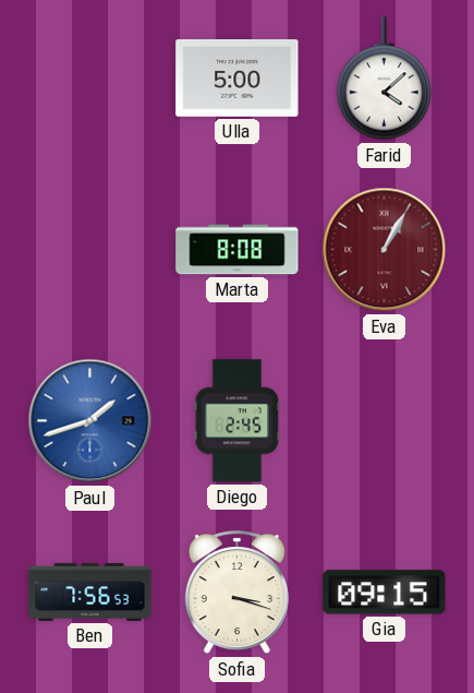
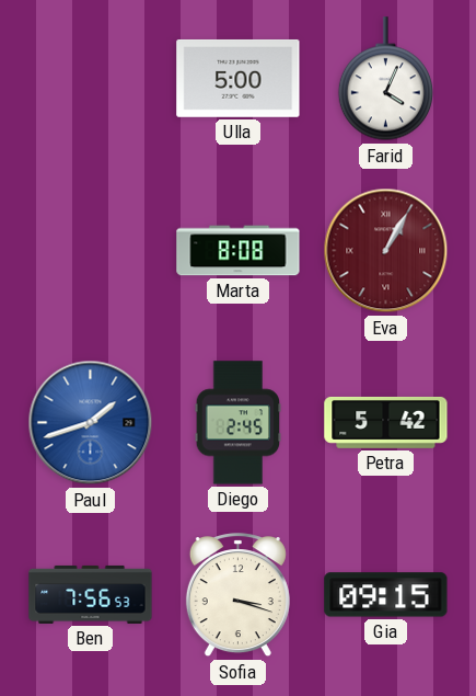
Farid: 4:08 -> 4:04 (385, 79)
Petra: none -> 5:42 (386, 422)
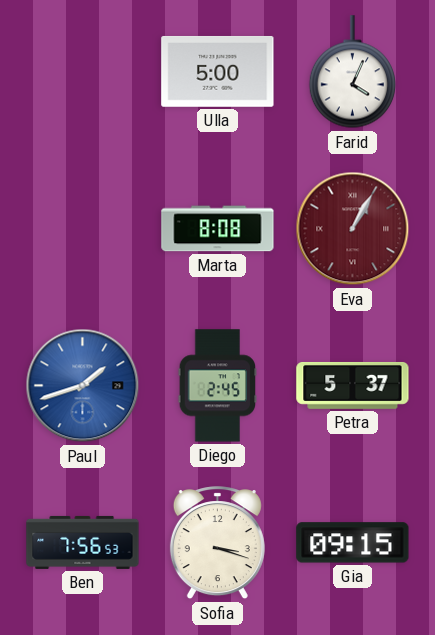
Petra: 5:42 -> 5:37 (353, 385)
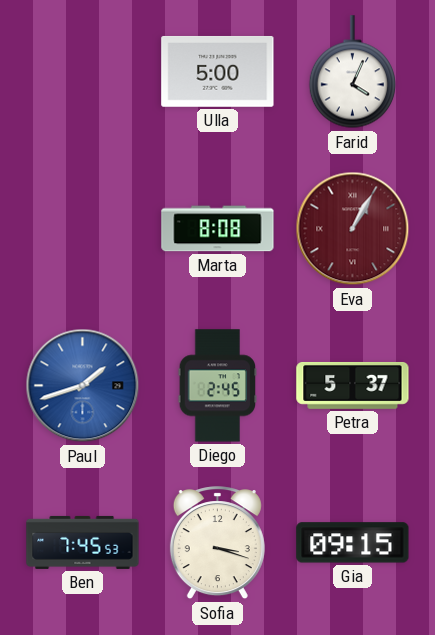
Ben: 7:56 -> 7:45 (83, 542)
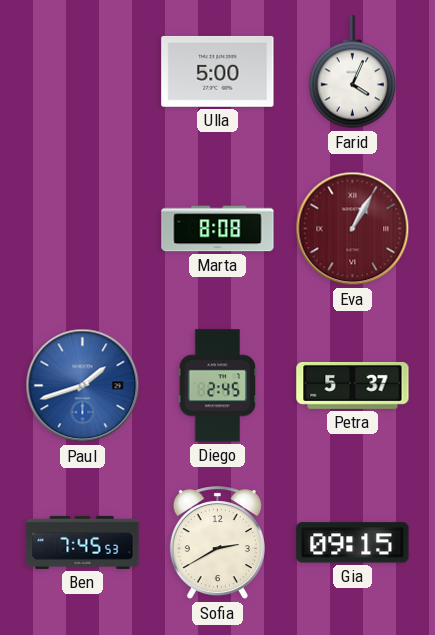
Sofia: 3:18 -> 2:40 (217, 543)
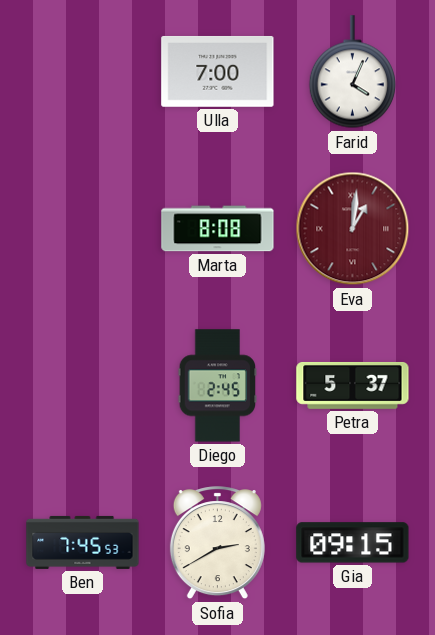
Ulla: 5:00 -> 7:00 (218, 71)
Eva: 1:05 -> 1:01 (353, 229)
Paul: 1:42 -> none (83, 386)
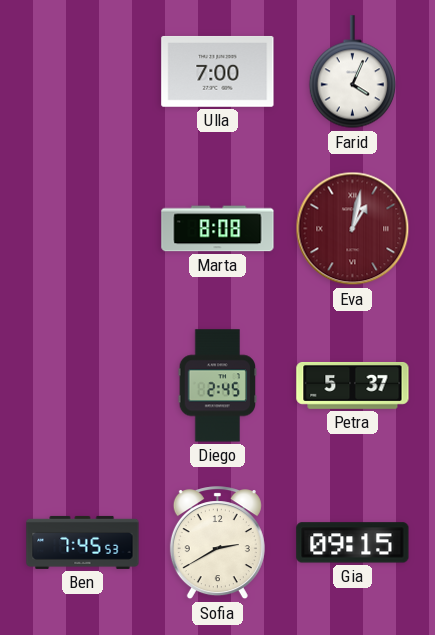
Eva: 1:01 -> 1:02 (353, 229)
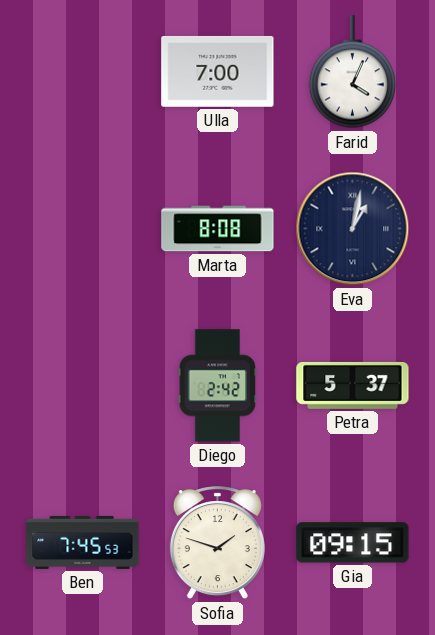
Eva dial: burgundy -> navy (353, 229)
Diego: 2:45 -> 2:42 (218, 386)
Sofia: 2:40 -> 1:48 (217, 543)
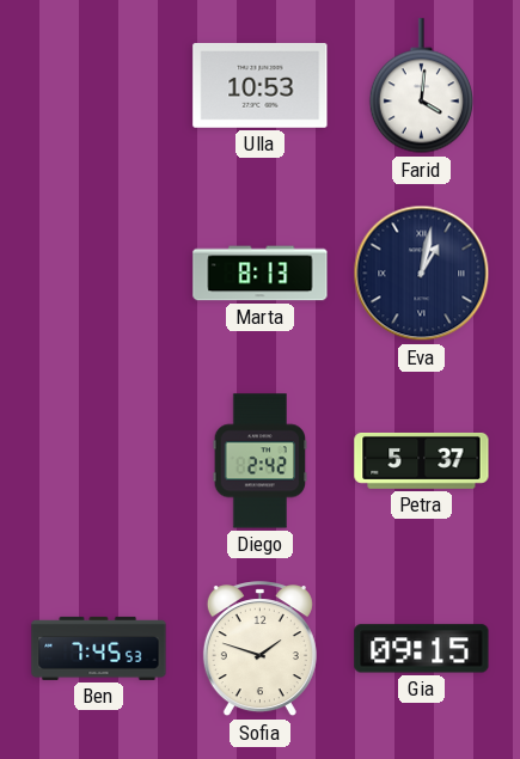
Ulla: 7:00 -> 10:53 (261, 85)
Farid: 4:04 -> 4:01 (421, 86)
Marta: 8:08 -> 8:13 (261, 274)
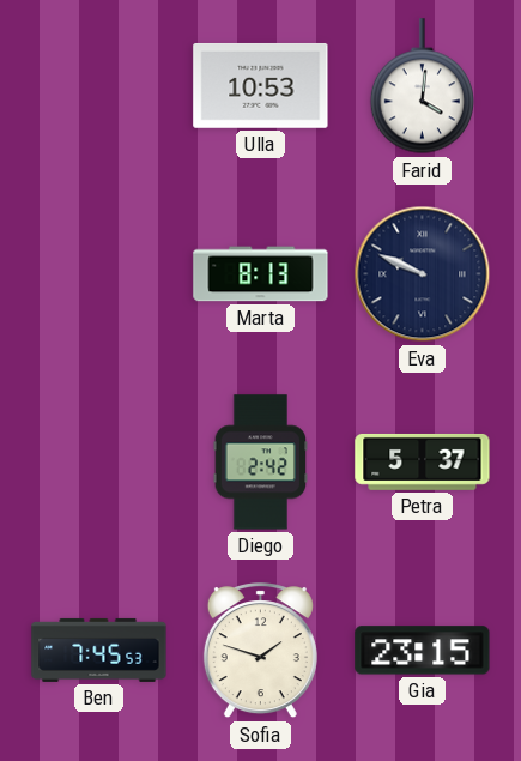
Eva: 1:02 -> 9:49 (423, 274)
Gia: 09:15 -> 23:15 (423, 651)
